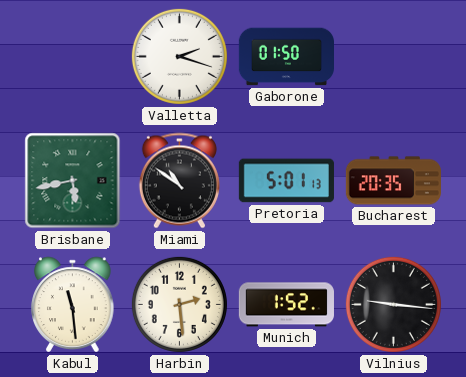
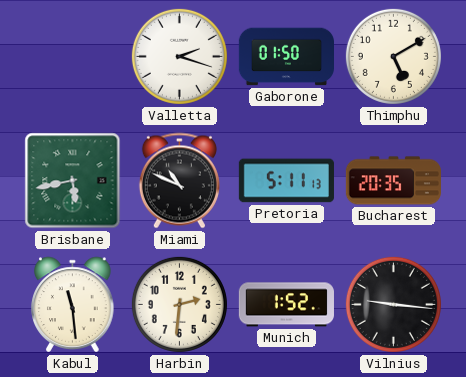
Thimphu: none -> 5:10 (393, 56)
Miami: 10:51 -> 10:49 (179, 181)
Pretoria: 5:01 -> 5:11 (286, 181)
Harbin: 2:29 -> 2:31 (179, 304)
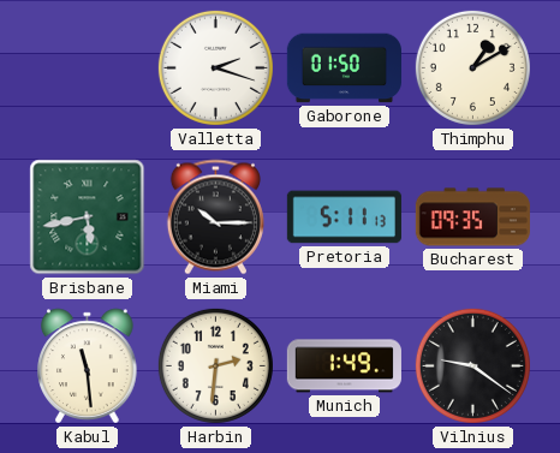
Thimphu: 5:10 -> 1:10 (472, 67)
Miami: 10:49 -> 10:15 (215, 217)
Bucharest: 20:35 -> 09:35 (472, 217)
Munich: 1:52 -> 1:49 (344, 366)
Vilnius: 9:16 -> 9:21 (472, 365)
